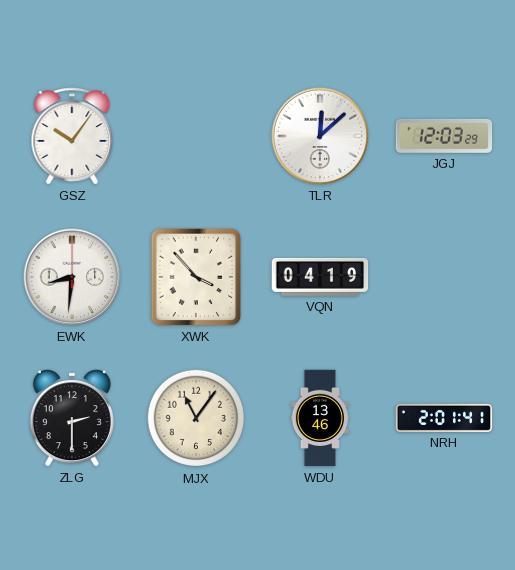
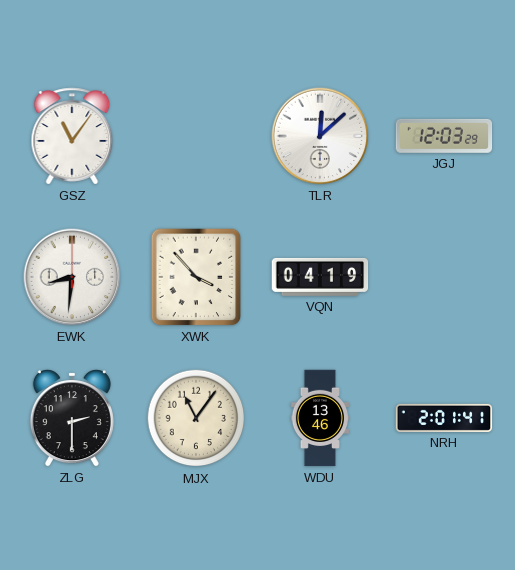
GSZ: 10:06 -> 11:06 (72, 136)
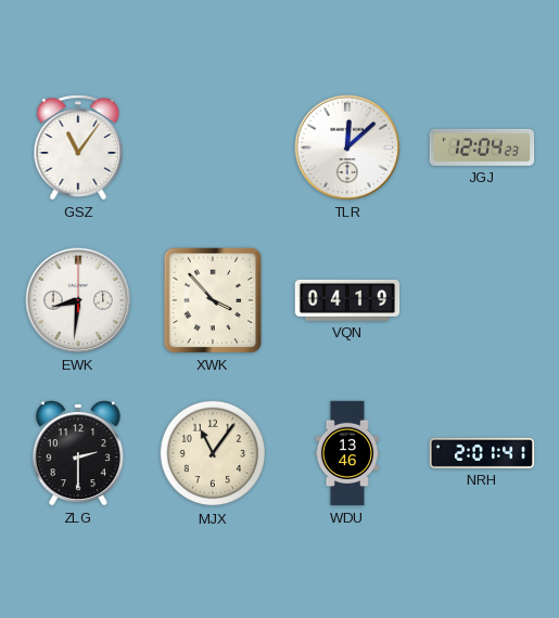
JGJ: 12:03 -> 12:04 (482, 147)
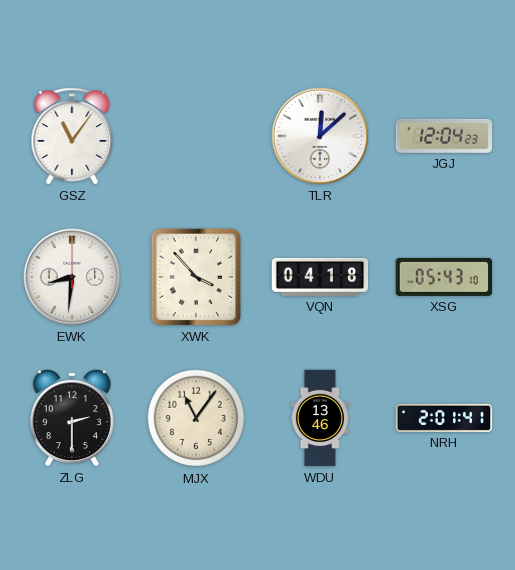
VQN: 04:19 -> 04:18 (320, 277)
XSG: none -> 05:43 (444, 277)
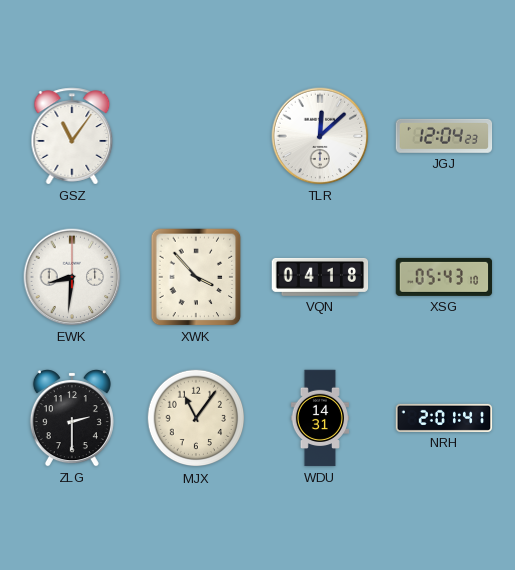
WDU: 13:46 -> 14:31 (319, 418)
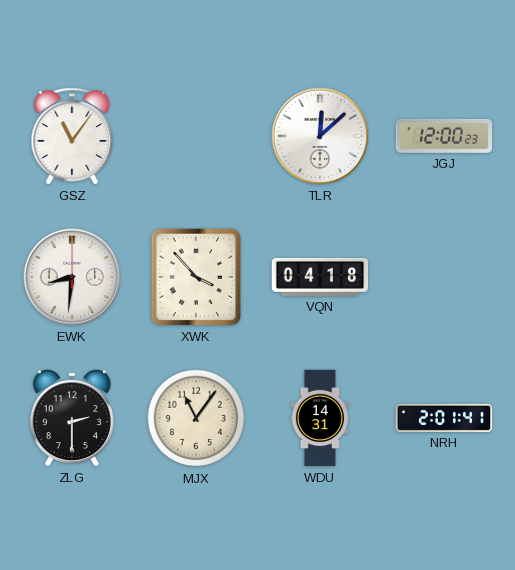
JGJ: 12:04 -> 12:00 (444, 136)
XSG: 05:43 -> none (444, 277)
